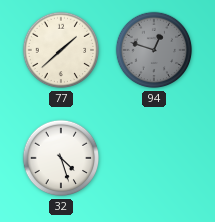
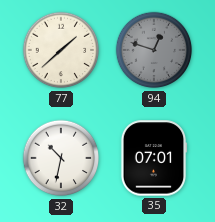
32: 4:27 -> 10:32 (61, 158)
35: none -> 07:01 (154, 158)
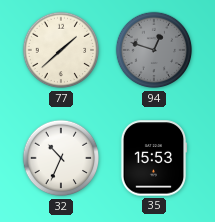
32: 10:32 -> 10:34 (61, 158)
35: 07:01 -> 15:53 (154, 158)
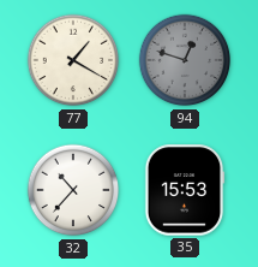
77: 1:38 -> 1:20 (73, 60)
32: 10:34 -> 10:37 (73, 190)
